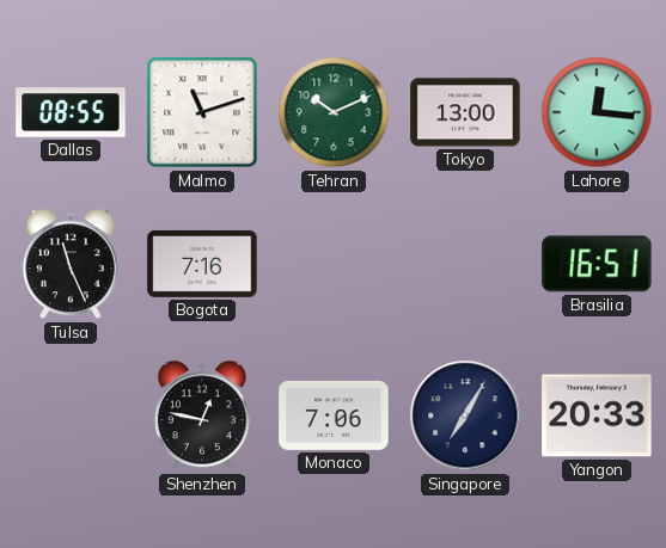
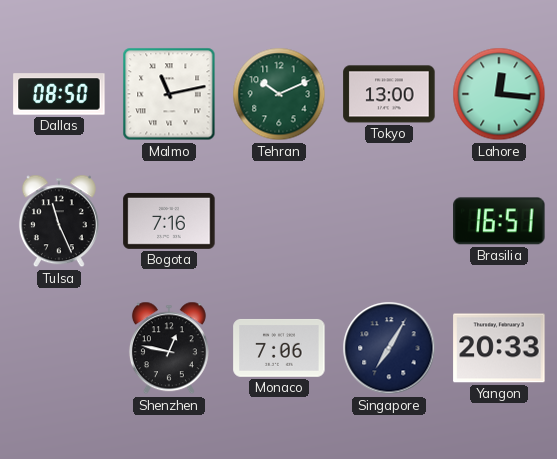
Dallas: 08:55 -> 08:50 (59, 94)
Malmo: 11:12 -> 11:13 (169, 94)
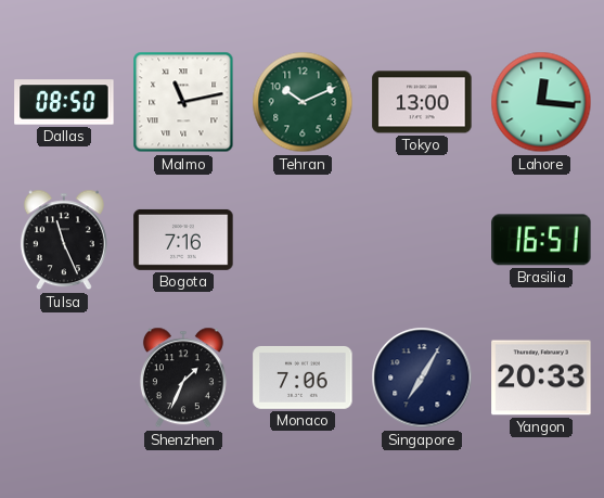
Shenzhen: 12:47 -> 1:34 (183, 378)
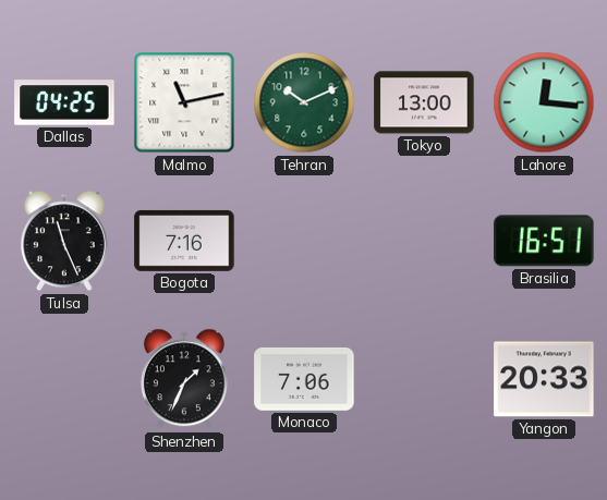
Dallas: 08:50 -> 04:25 (64, 102)
Singapore: 7:05 -> none (422, 378)
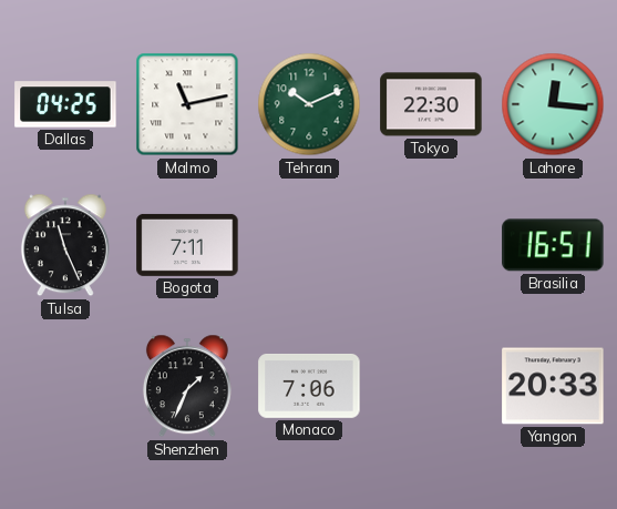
Tokyo: 13:00 -> 22:30 (431, 104)
Bogota: 7:16 -> 7:11 (187, 245)
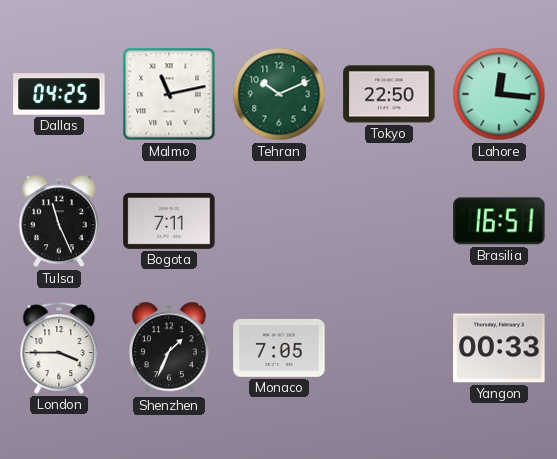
Tokyo: 22:30 -> 22:50 (389, 94)
London: none -> 3:45 (59, 348)
Monaco: 7:06 -> 7:05 (279, 348)
Yangon: 20:33 -> 00:33 (499, 348)
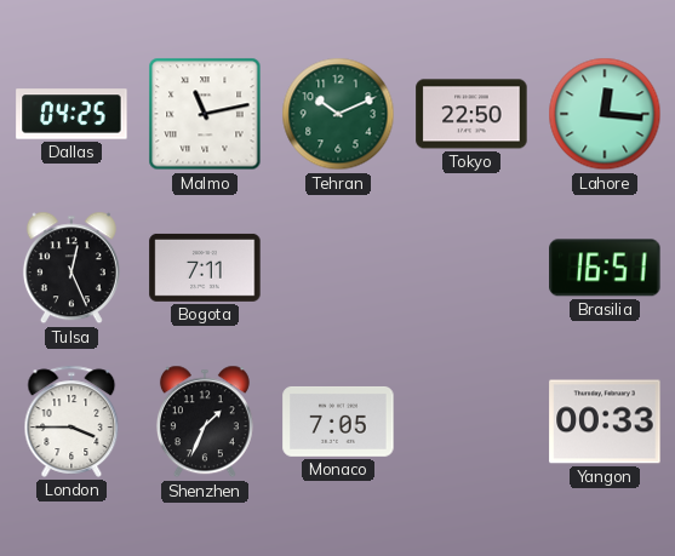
Tulsa: 11:26 -> 12:26 (71, 268)
